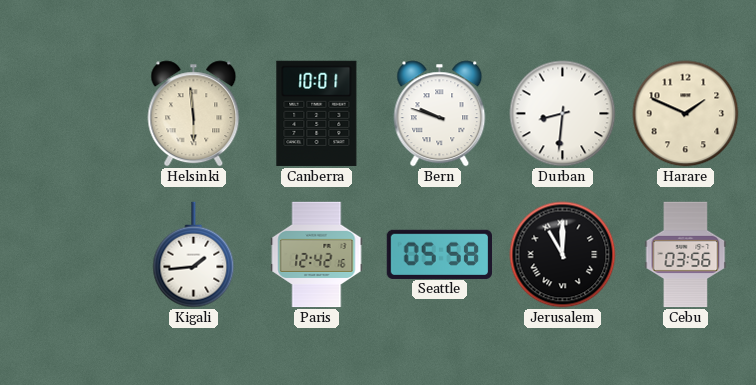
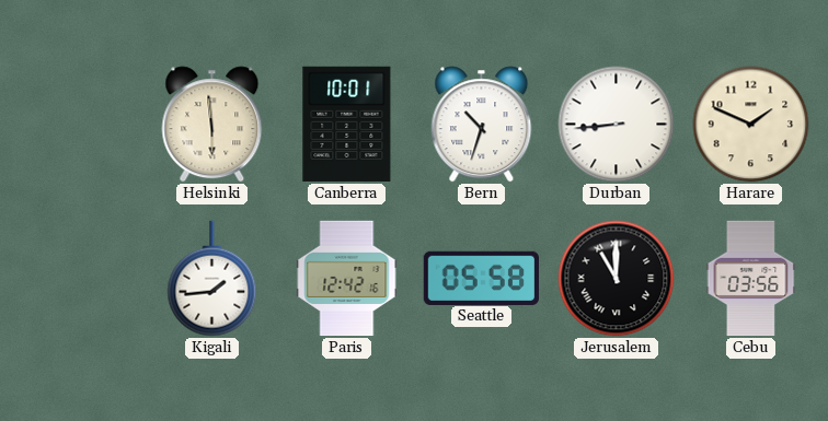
Bern: 9:48 -> 10:33 (482, 125)
Durban: 8:31 -> 8:44 (617, 125)
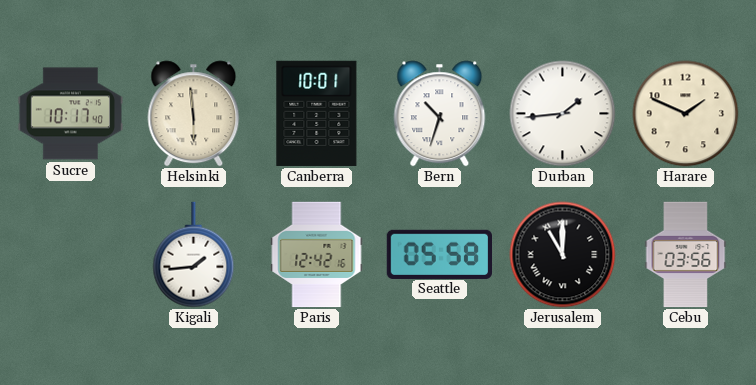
Sucre: none -> 10:17 (71, 114)
Durban: 8:44 -> 1:44 (563, 114)
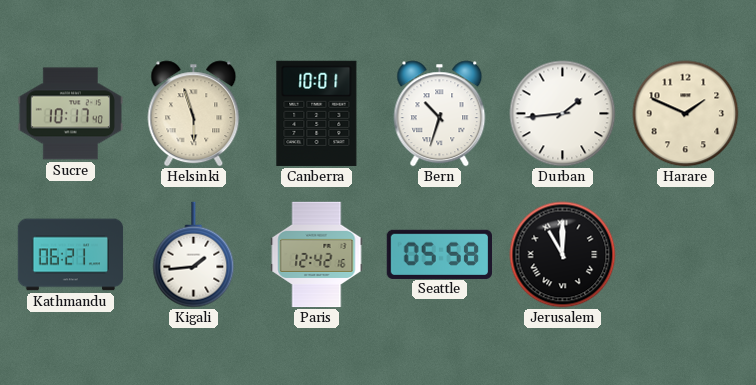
Helsinki: 5:59 -> 5:57 (194, 114)
Kathmandu: none -> 06:21 (71, 255)
Cebu: 03:56 -> none (686, 255)
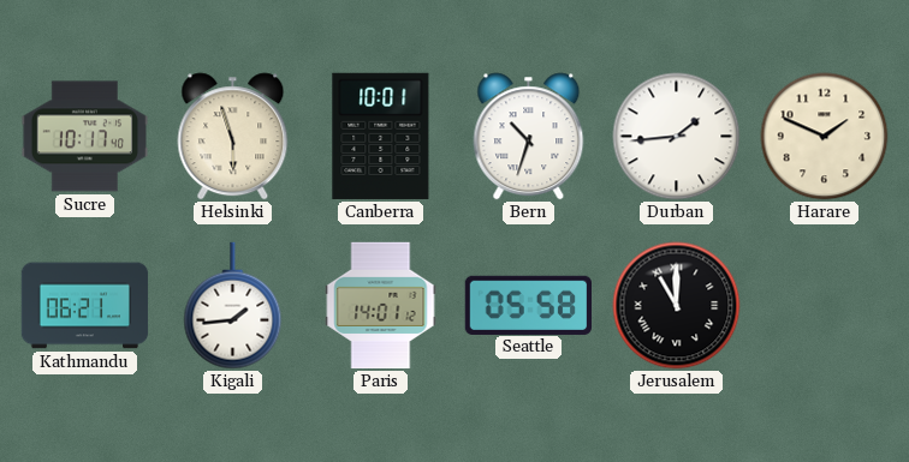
Paris: 12:42 -> 14:01 (381, 306)
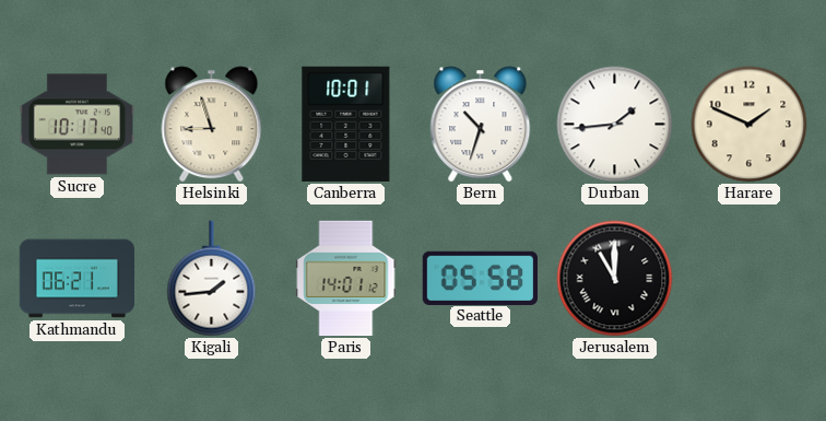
Helsinki: 5:57 -> 8:57 (212, 125)
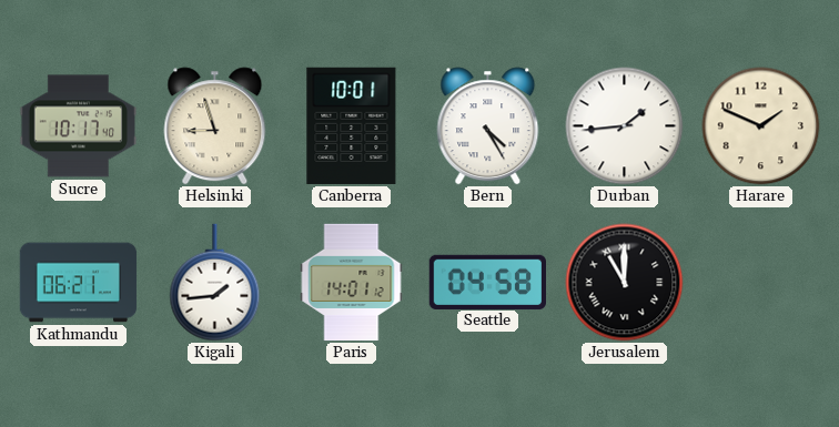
Bern: 10:33 -> 4:25 (488, 126)
Seattle: 05:58 -> 04:58 (487, 282)
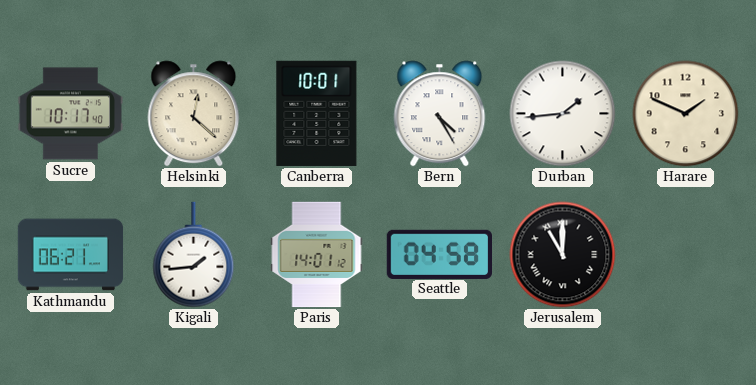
Helsinki: 8:57 -> 12:22 (194, 114)
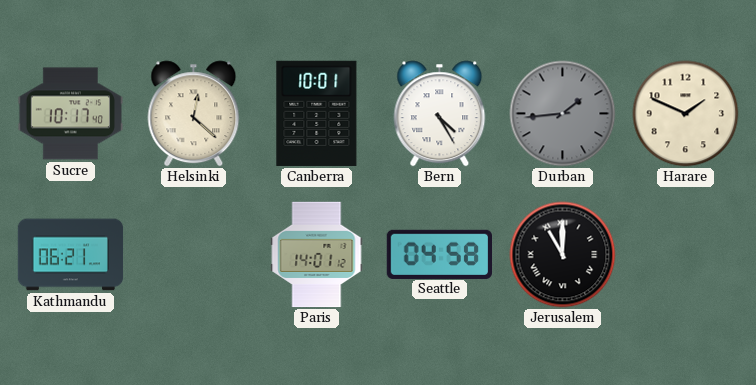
Durban dial: white -> grey (563, 114)
Kigali: 1:44 -> none (194, 255)
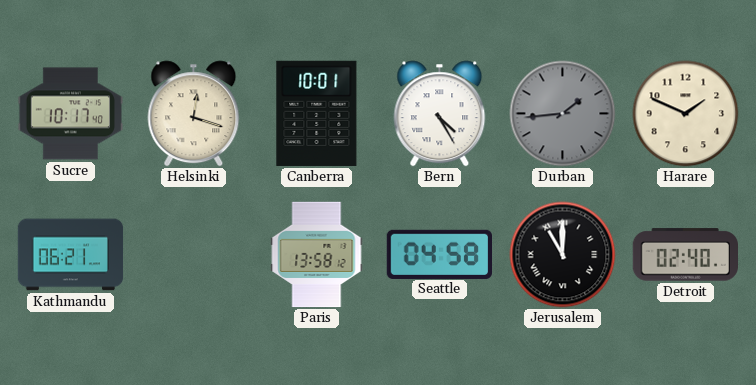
Helsinki: 12:22 -> 12:18 (194, 114)
Paris: 14:01 -> 13:58 (317, 255)
Detroit: none -> 02:40 (685, 255)
